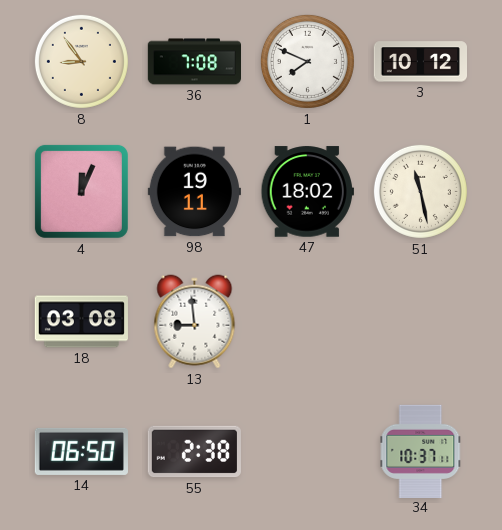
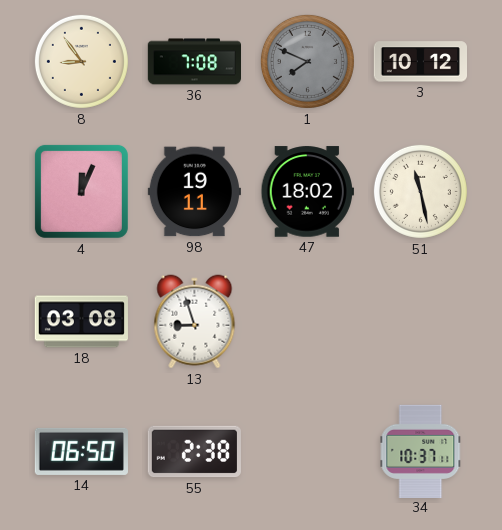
1 dial: white -> grey (307, 61)
13: 8:59 -> 8:57 (195, 322)
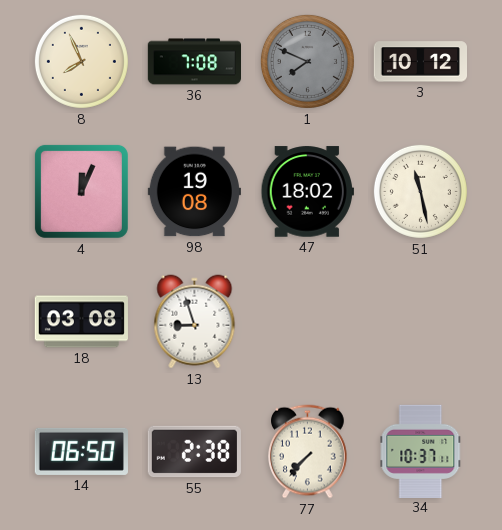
8: 8:54 -> 7:56 (81, 61)
98: 19:11 -> 19:08 (194, 192)
77: none -> 7:37 (308, 452)
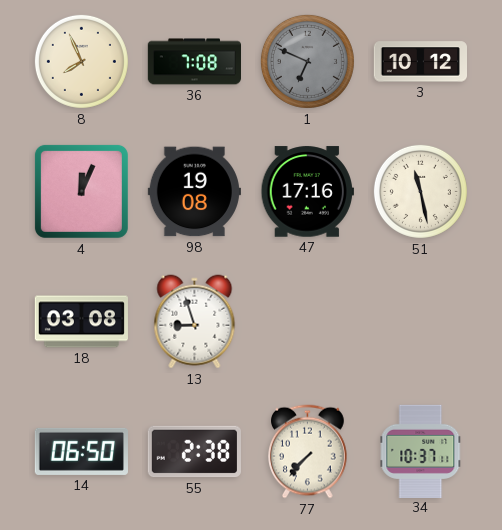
1: 7:49 -> 6:49 (307, 61)
47: 18:02 -> 17:16 (307, 192)
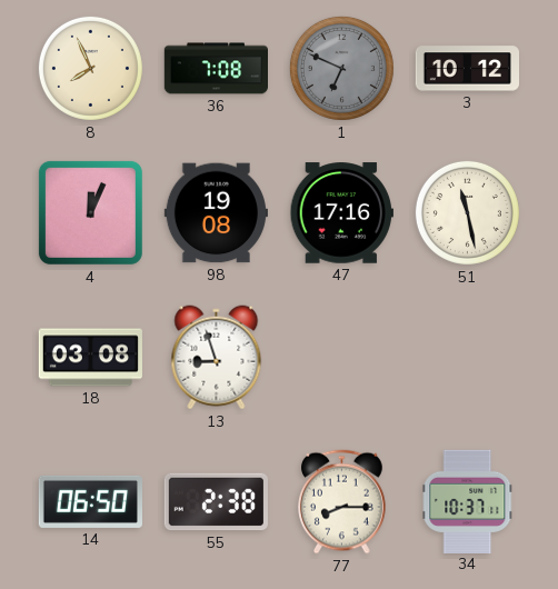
77: 7:37 -> 8:15 (342, 502)
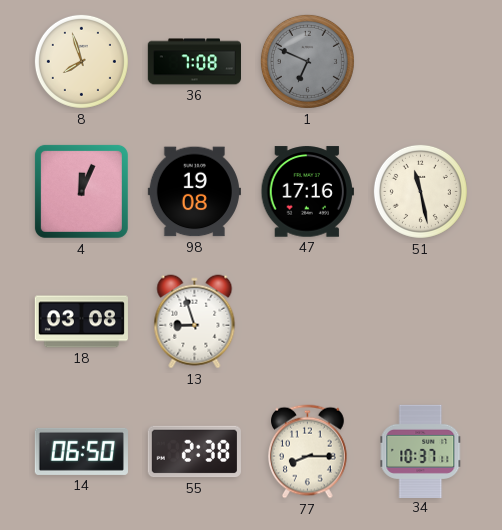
8: 7:56 -> 7:57 (81, 61)
3: 10:12 -> none (467, 69)
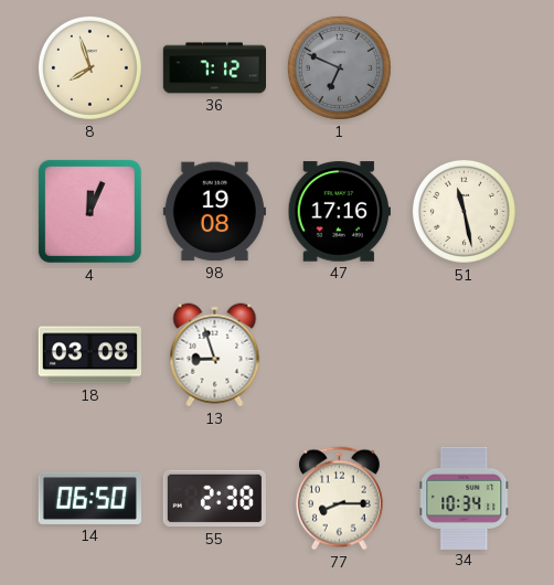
36: 7:08 -> 7:12 (214, 68)
34: 10:37 -> 10:34 (465, 498)
